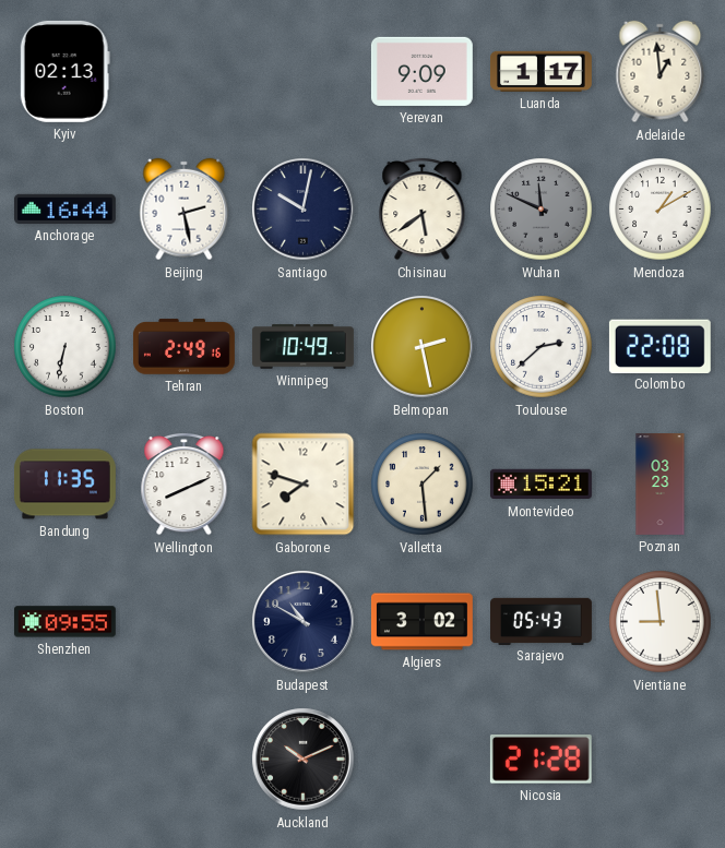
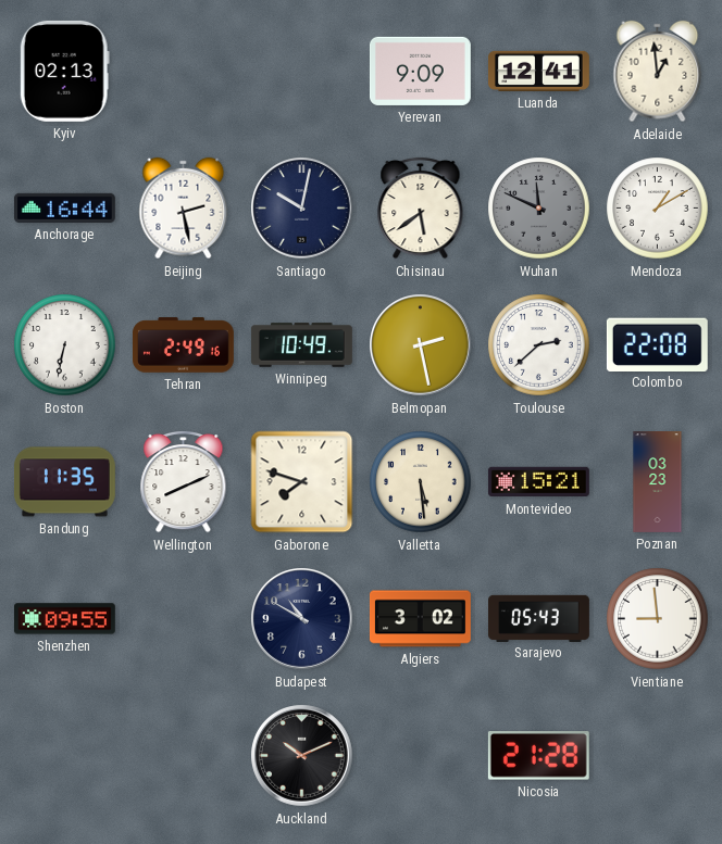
Luanda: 1:17 -> 12:41 (538, 71)
Valletta: 1:29 -> 5:29 (421, 482)
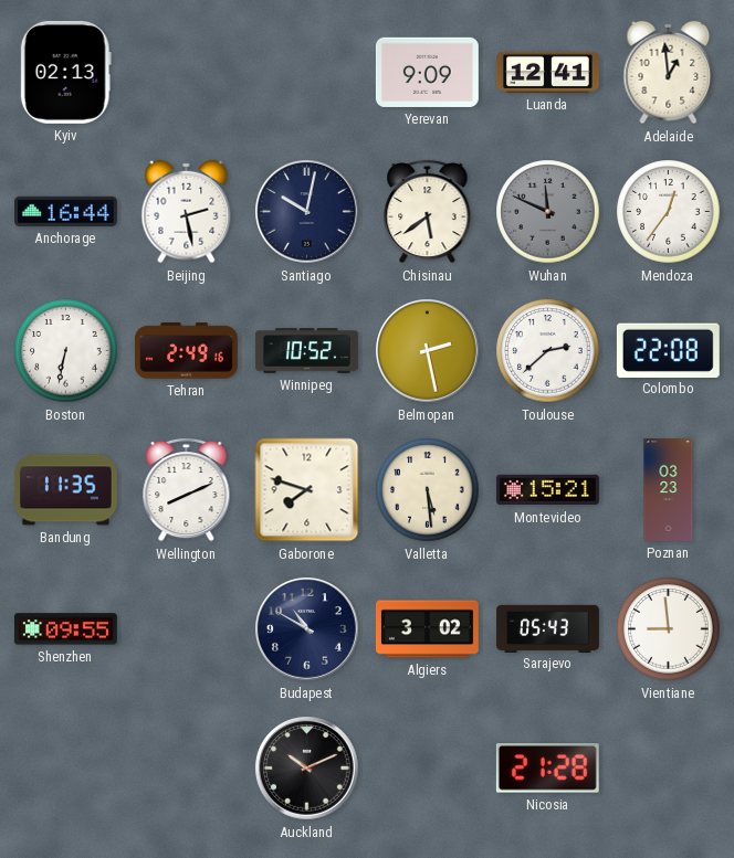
Mendoza: 1:10 -> 12:36 (669, 212)
Winnipeg: 10:49 -> 10:52 (306, 351)
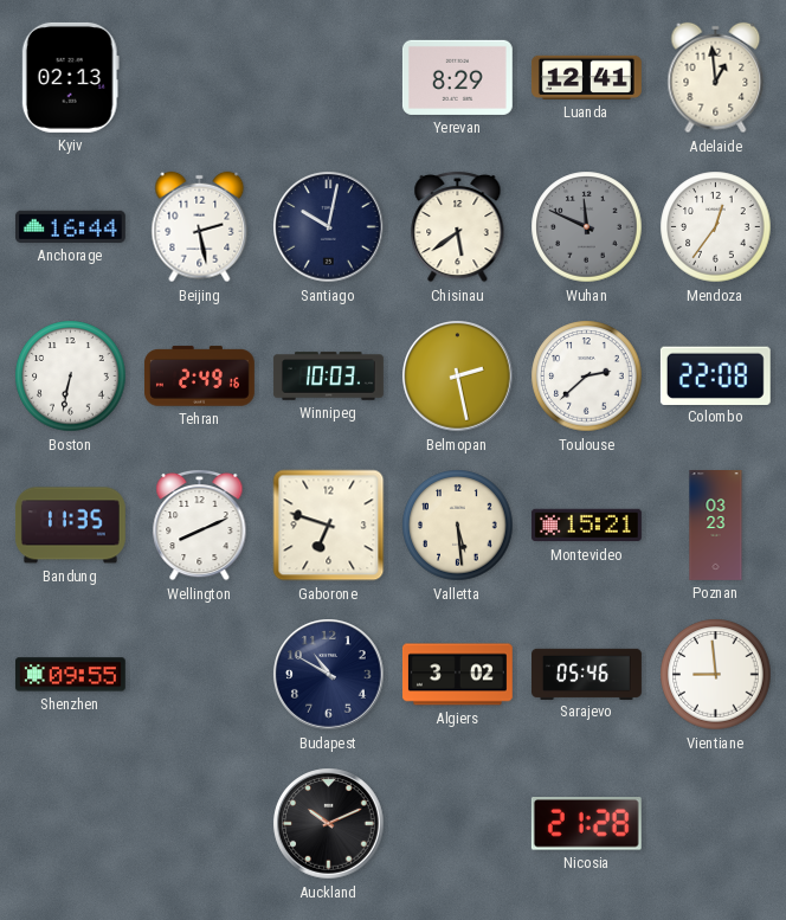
Yerevan: 9:09 -> 8:29 (457, 77)
Winnipeg: 10:52 -> 10:03 (328, 377)
Gaborone: 7:48 -> 6:48 (329, 526)
Sarajevo: 05:43 -> 05:46 (587, 674)
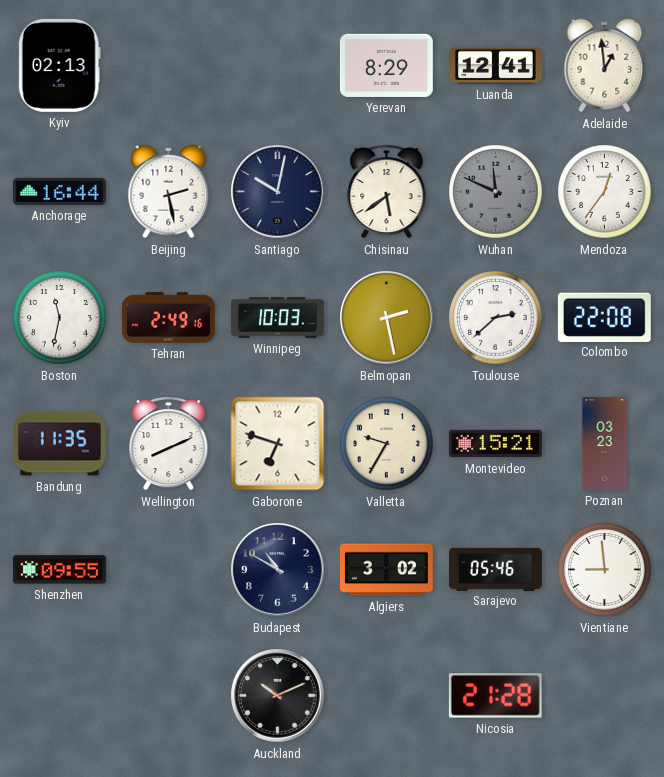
Boston: 6:32 -> 11:32 (60, 318)
Valletta: 5:29 -> 9:35 (387, 444)
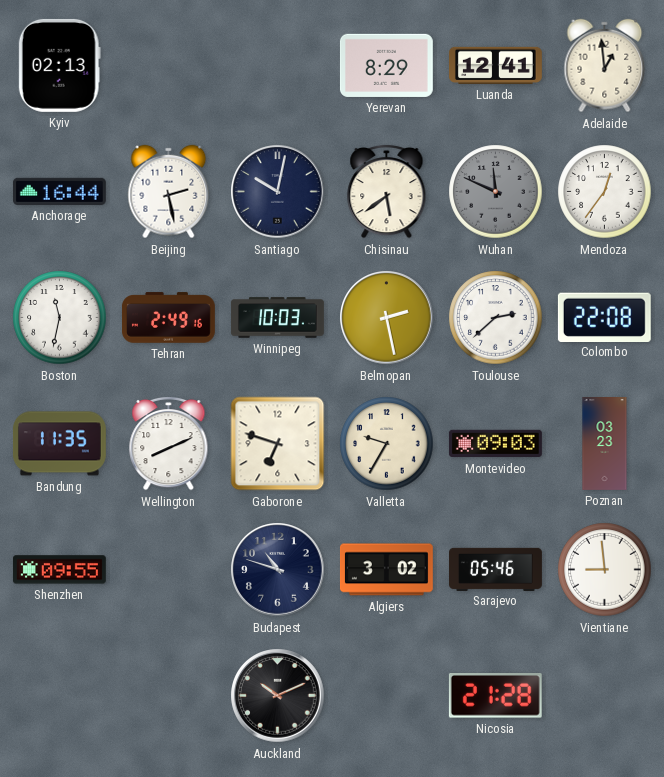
Montevideo: 15:21 -> 09:03 (495, 444)
Budapest: 10:50 -> 10:48 (278, 570)
